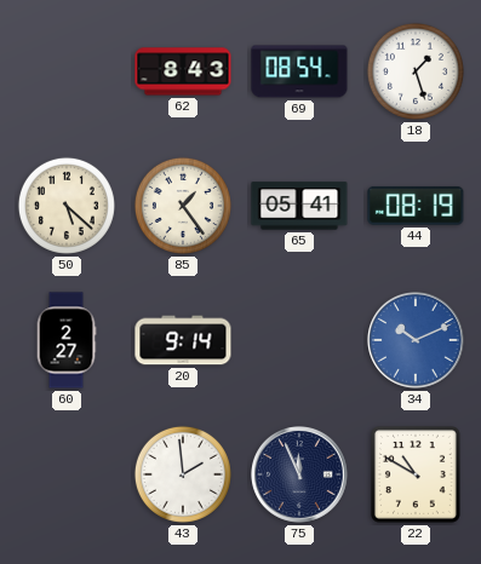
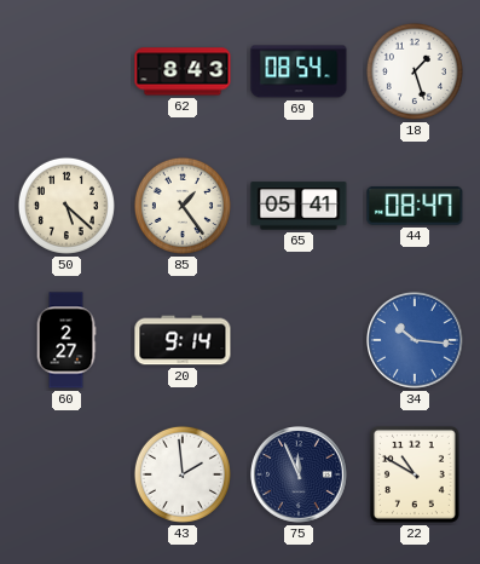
44: 08:19 -> 08:47 (415, 206)
34: 10:11 -> 10:16 (416, 341)
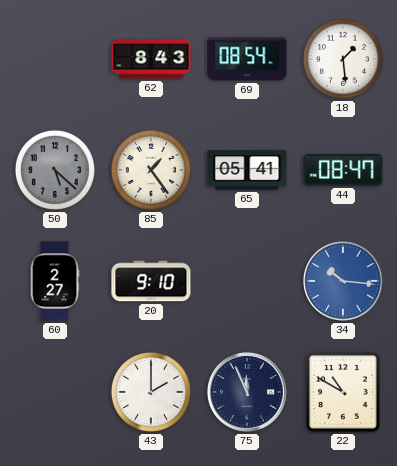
18: 1:27 -> 1:29 (343, 59)
50 dial: cream -> grey (55, 170)
20: 9:14 -> 9:10 (151, 281)
43: 1:59 -> 2:00 (151, 392)
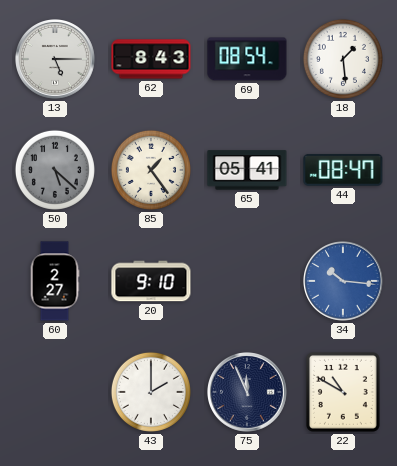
13: none -> 5:15 (56, 60)
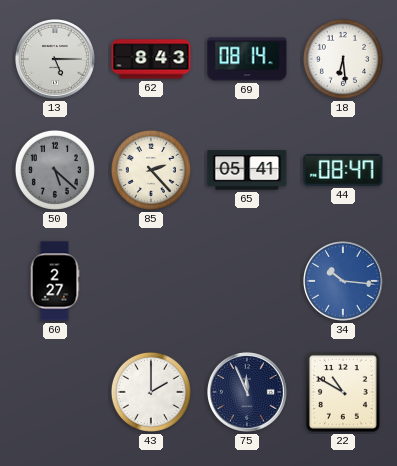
69: 08:54 -> 08:14 (247, 59)
18: 1:29 -> 6:29 (343, 59)
85: 1:24 -> 2:23 (151, 170)
20: 9:10 -> none (151, 281)
